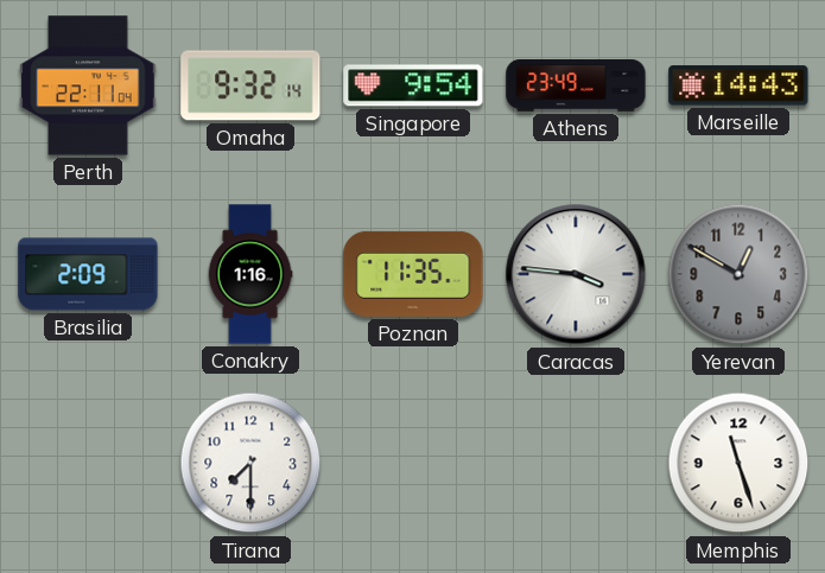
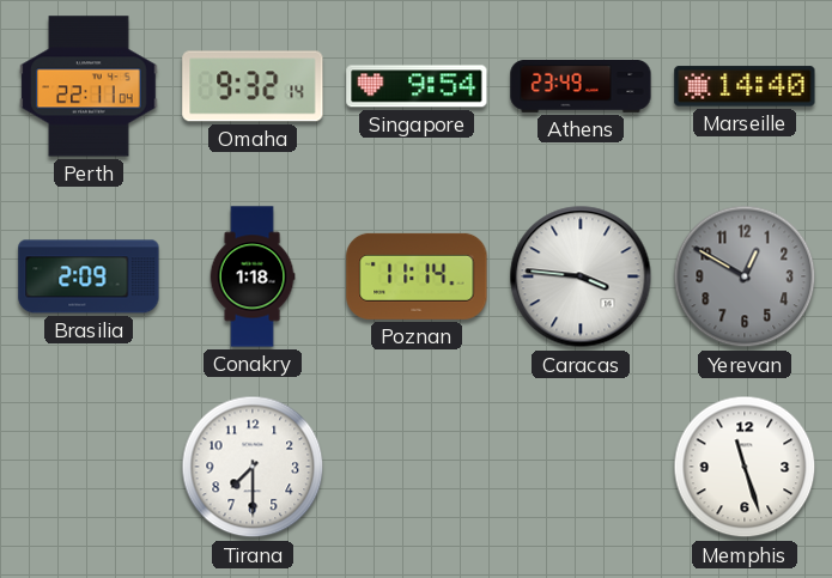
Marseille: 14:43 -> 14:40 (745, 86)
Conakry: 1:16 -> 1:18 (253, 276)
Poznan: 11:35 -> 11:14 (417, 276)
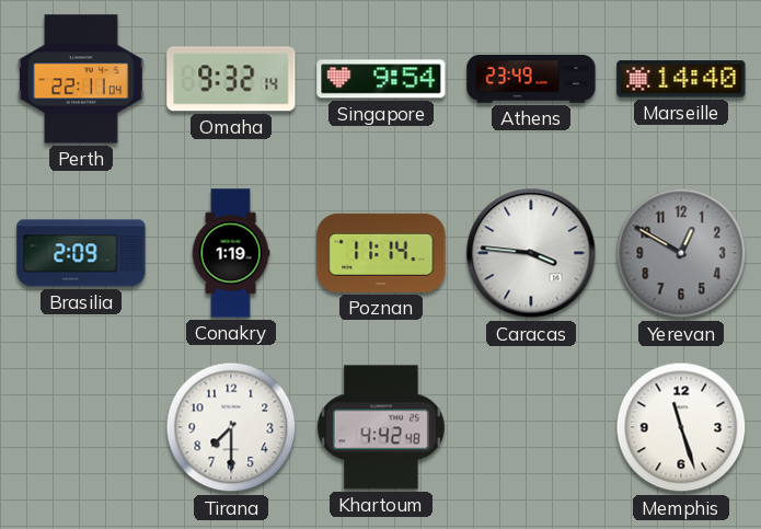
Conakry: 1:18 -> 1:19 (231, 253)
Khartoum: none -> 4:42 (381, 427)
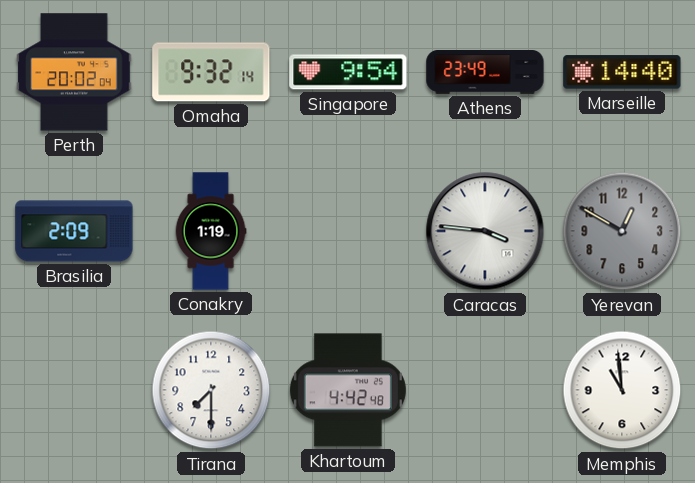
Perth: 22:11 -> 20:02 (74, 72)
Poznan: 11:14 -> none (381, 253)
Memphis: 11:27 -> 10:59 (622, 390)
